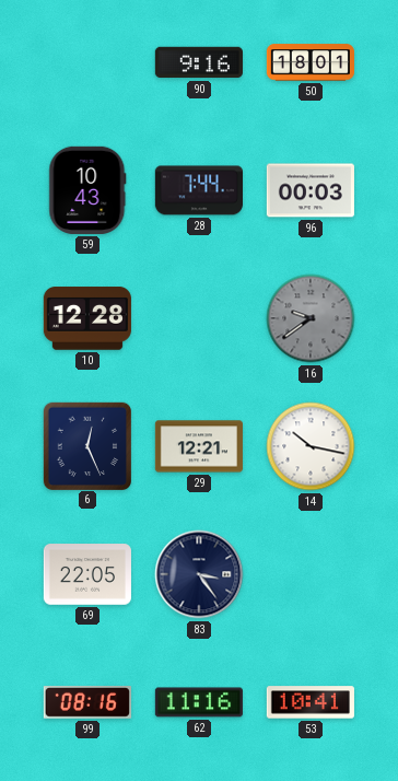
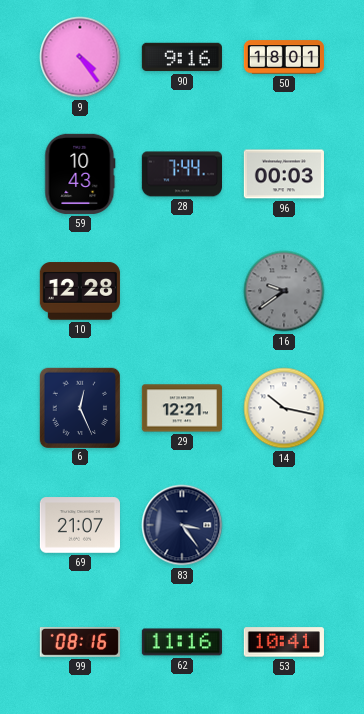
9: none -> 4:24 (80, 57)
69: 22:05 -> 21:07 (80, 525)
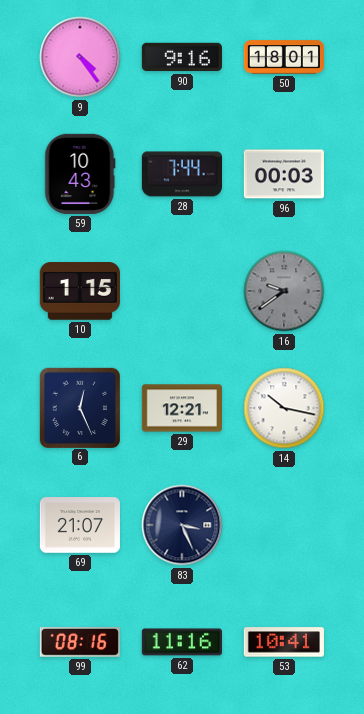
10: 12:28 -> 1:15 (80, 291)
83: 3:24 -> 3:26 (182, 525)
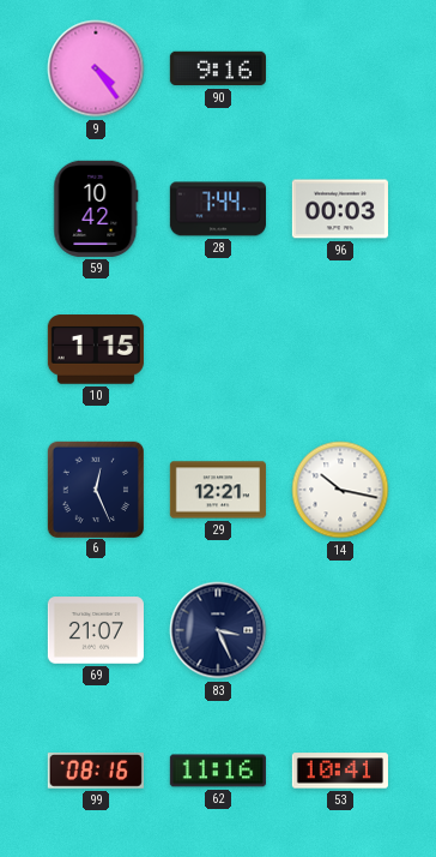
50: 18:01 -> none (283, 57)
59: 10:43 -> 10:42 (96, 209)
16: 9:39 -> none (284, 291)
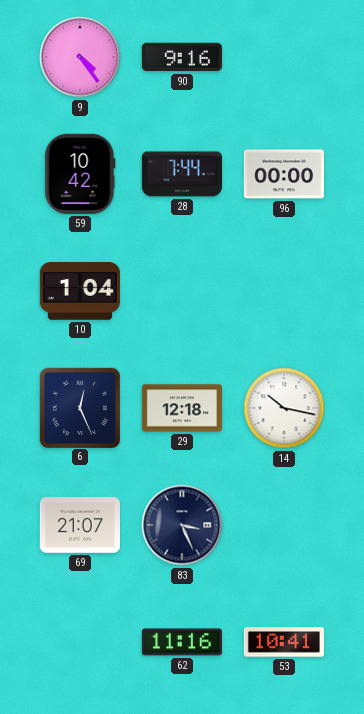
96: 00:03 -> 00:00 (284, 174)
10: 1:15 -> 1:04 (80, 291)
29: 12:21 -> 12:18 (182, 408)
99: 08:16 -> none (96, 772)
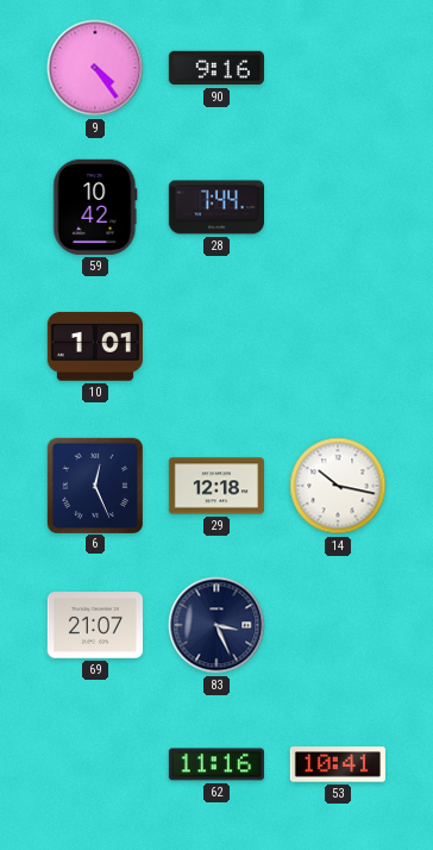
96: 00:00 -> none (284, 174)
10: 1:04 -> 1:01 (95, 346)
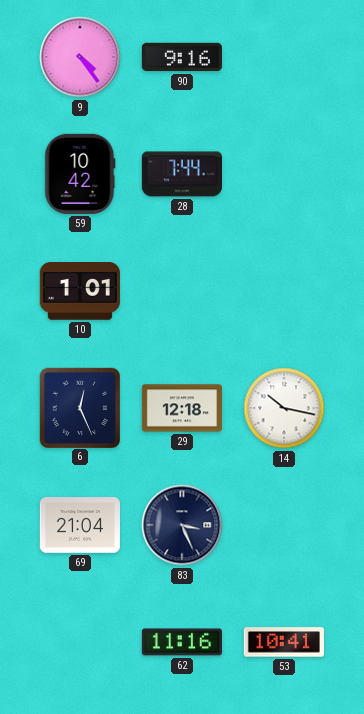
69: 21:07 -> 21:04 (80, 525)
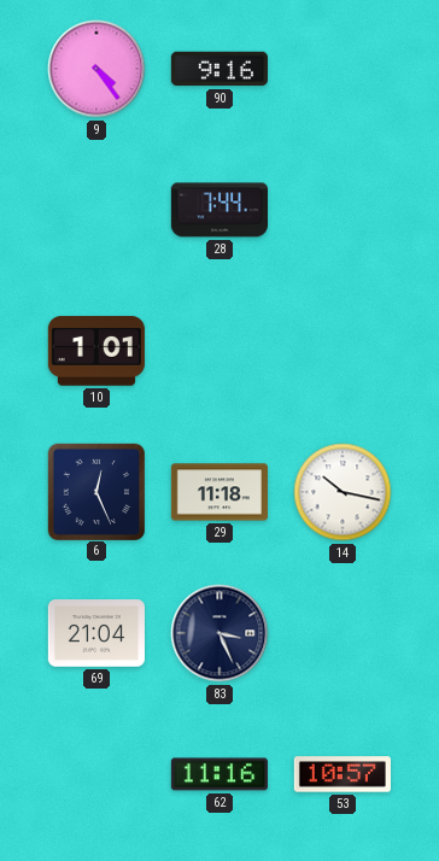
59: 10:42 -> none (80, 174)
29: 12:18 -> 11:18 (219, 492)
53: 10:41 -> 10:57 (343, 774)
